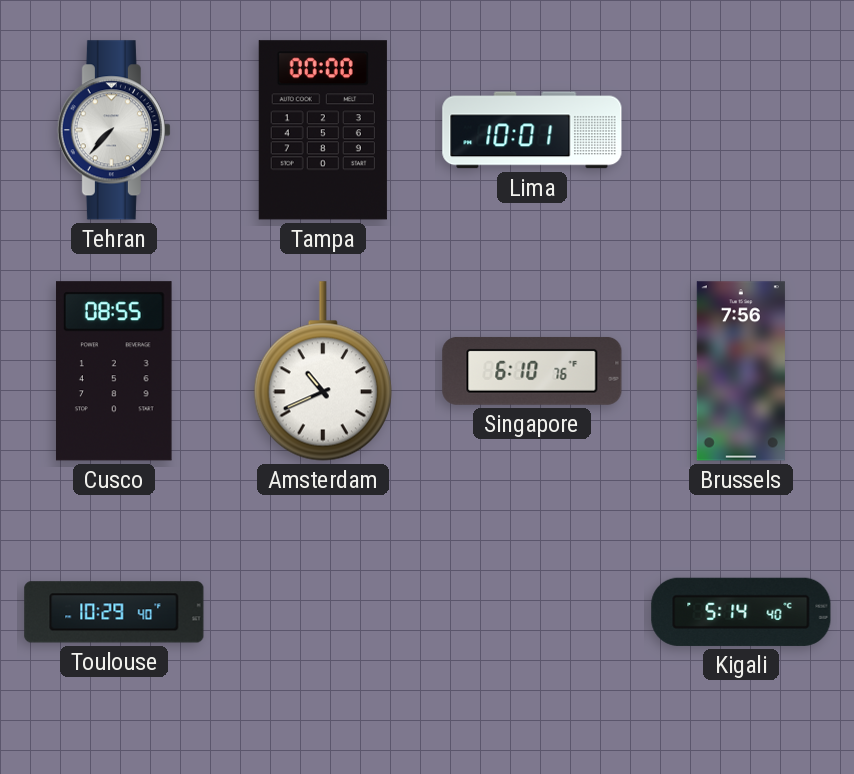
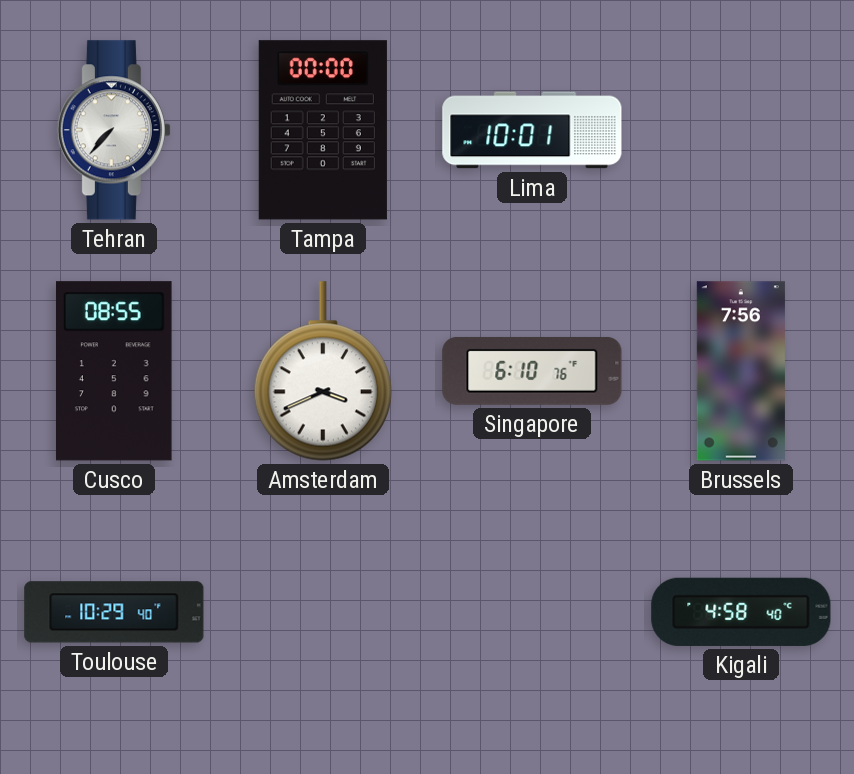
Amsterdam: 10:41 -> 3:41 (323, 371)
Kigali: 5:14 -> 4:58 (741, 612)
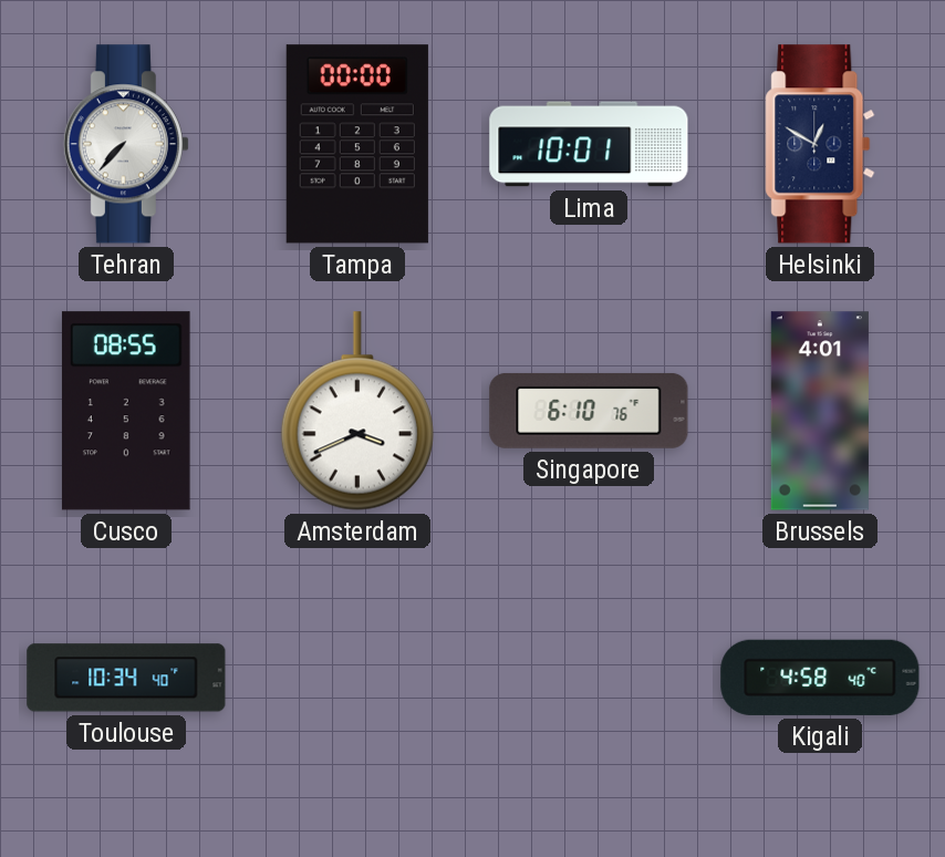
Helsinki: none -> 12:50 (820, 144)
Brussels: 7:56 -> 4:01 (820, 411)
Toulouse: 10:29 -> 10:34 (126, 678)
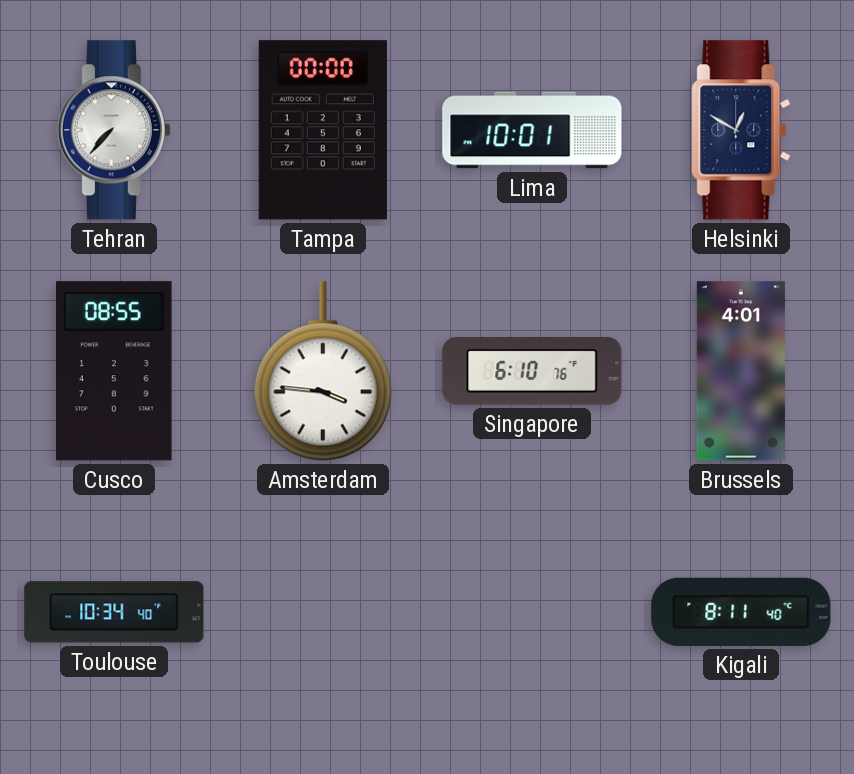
Amsterdam: 3:41 -> 3:46 (323, 371)
Kigali: 4:58 -> 8:11 (741, 612)
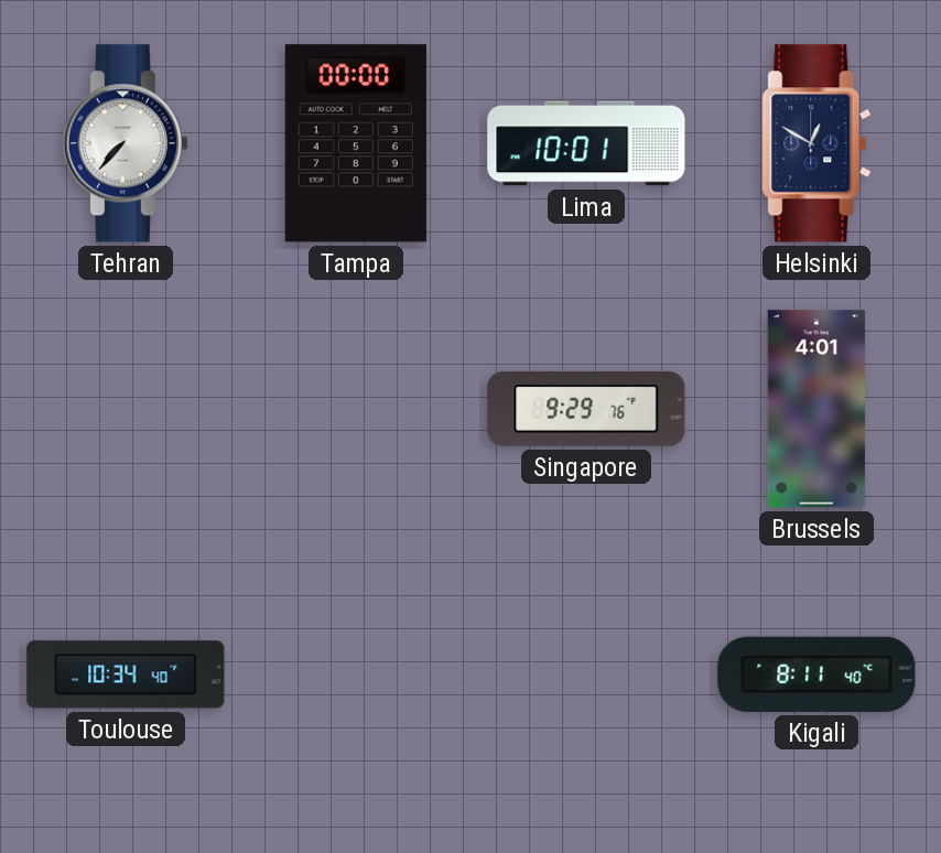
Cusco: 08:55 -> none (114, 371)
Amsterdam: 3:46 -> none (323, 371)
Singapore: 6:10 -> 9:29 (586, 409)
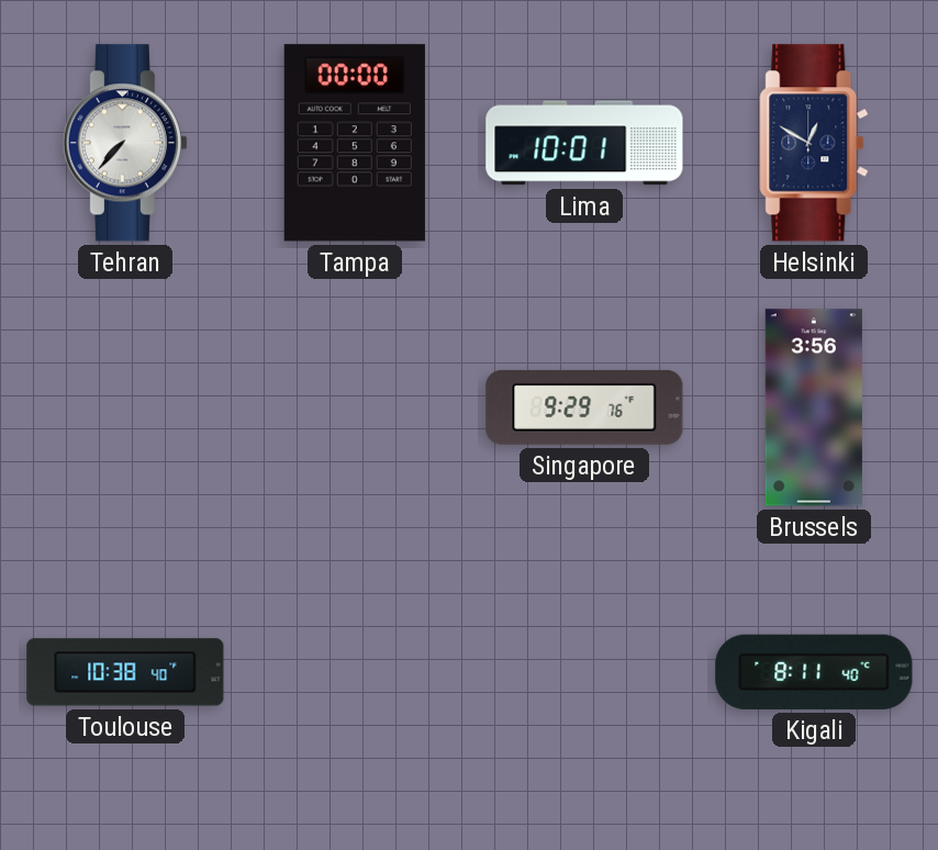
Brussels: 4:01 -> 3:56 (814, 407)
Toulouse: 10:34 -> 10:38 (125, 672)
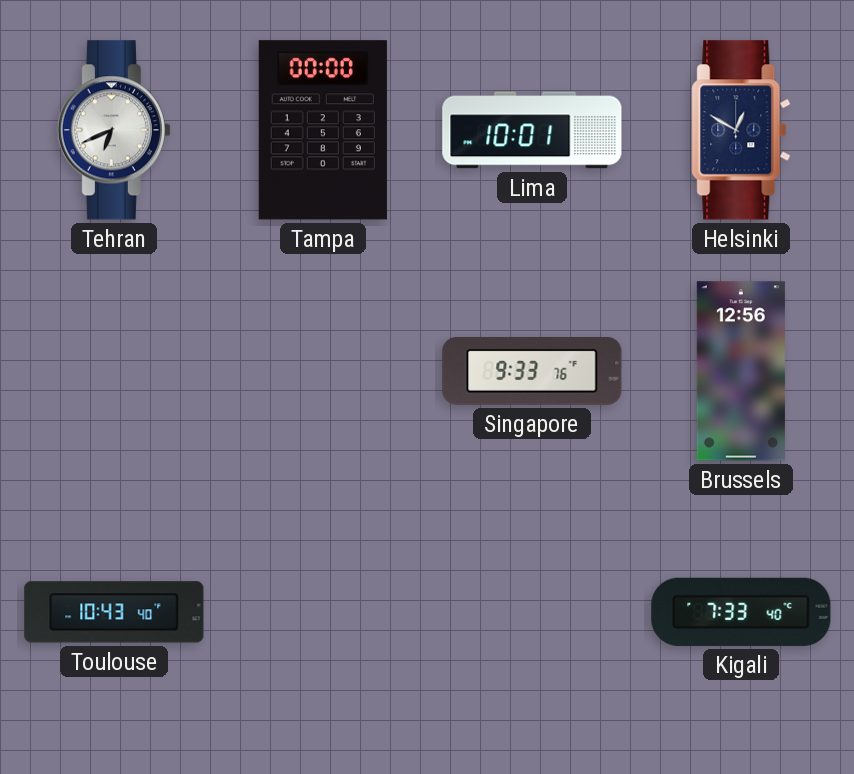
Tehran: 7:37 -> 6:41 (114, 130)
Singapore: 9:29 -> 9:33 (532, 371)
Brussels: 3:56 -> 12:56 (741, 371)
Toulouse: 10:38 -> 10:43 (114, 612)
Kigali: 8:11 -> 7:33 (741, 612)
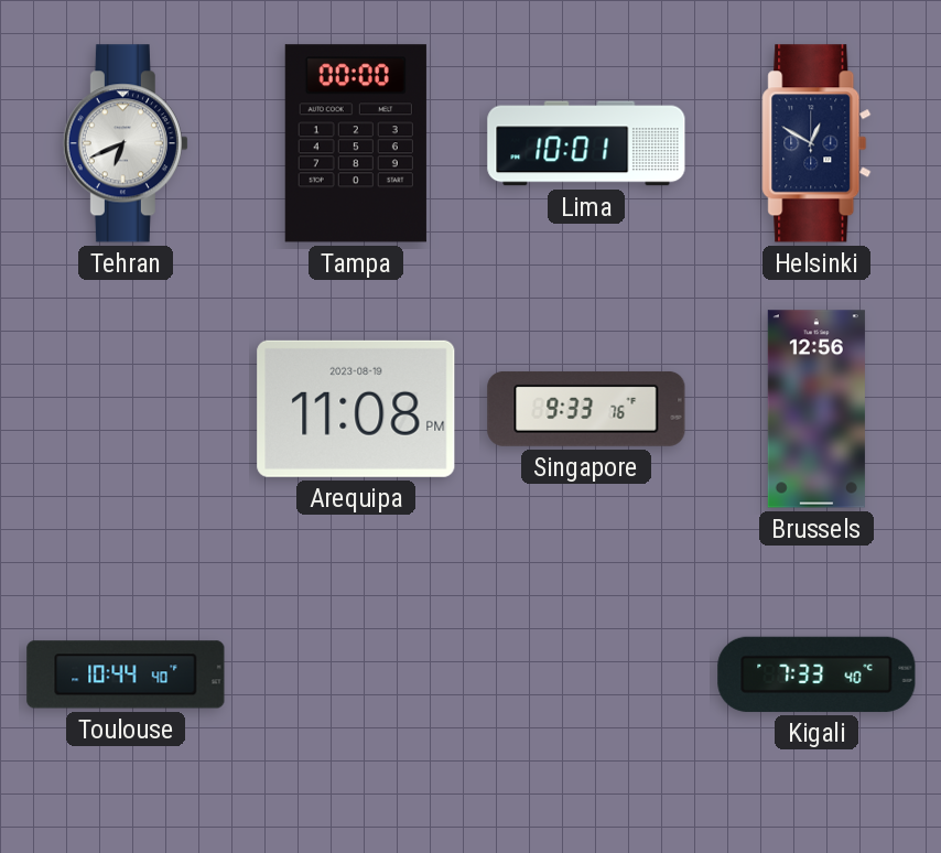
Arequipa: none -> 11:08 (356, 409)
Toulouse: 10:43 -> 10:44 (126, 674)
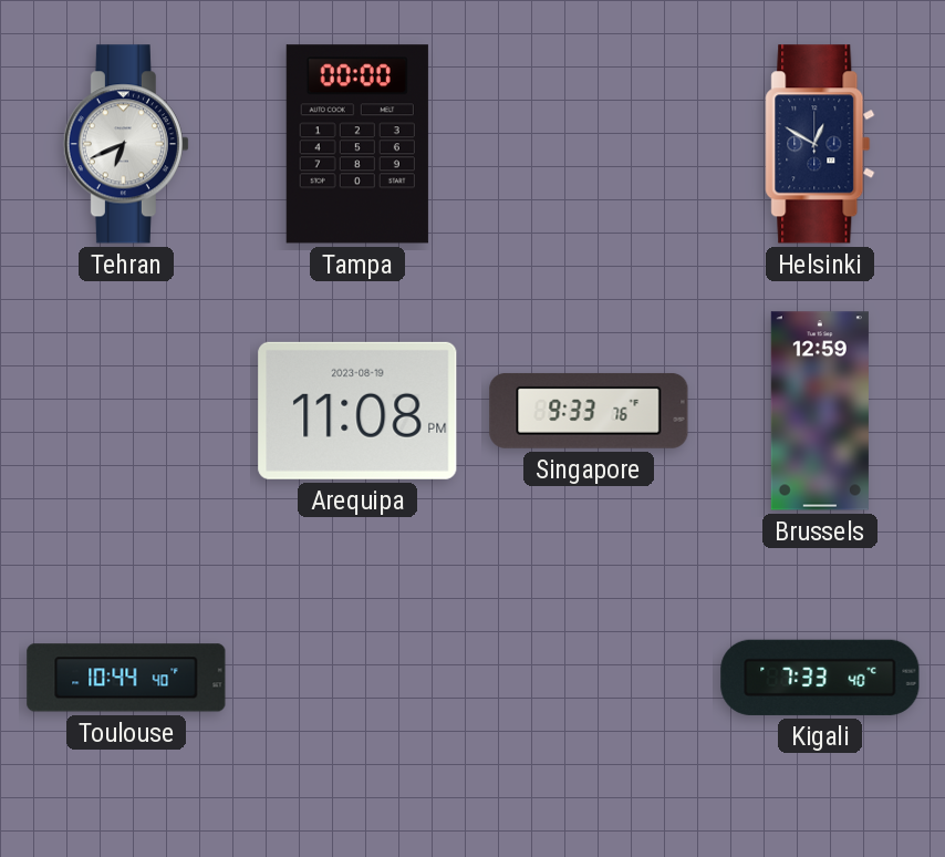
Lima: 10:01 -> none (586, 143)
Brussels: 12:56 -> 12:59 (820, 411)
